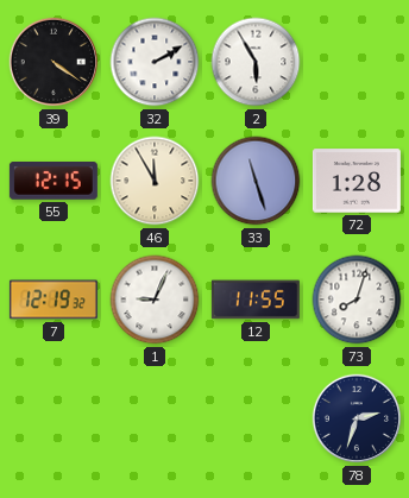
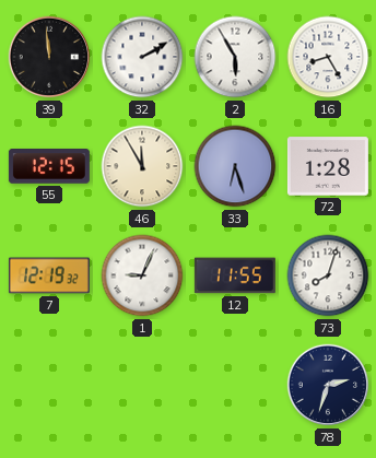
39: 4:21 -> 11:59 (49, 57)
16: none -> 8:25 (328, 57)
33: 11:27 -> 6:27 (235, 166)
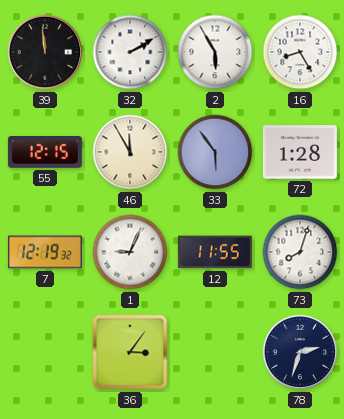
33: 6:27 -> 5:54 (215, 152)
36: none -> 3:06 (130, 352)
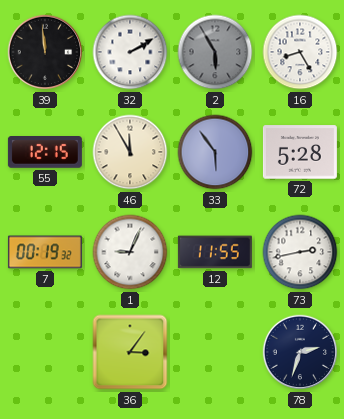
2 dial: white -> grey (215, 52)
72: 1:28 -> 5:28 (300, 152)
7: 12:19 -> 00:19 (45, 252)
73: 8:03 -> 2:43 (300, 252)
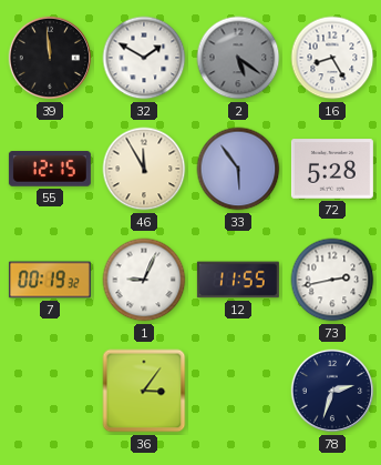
32: 2:10 -> 1:50 (144, 58)
2: 5:55 -> 5:21 (238, 58)
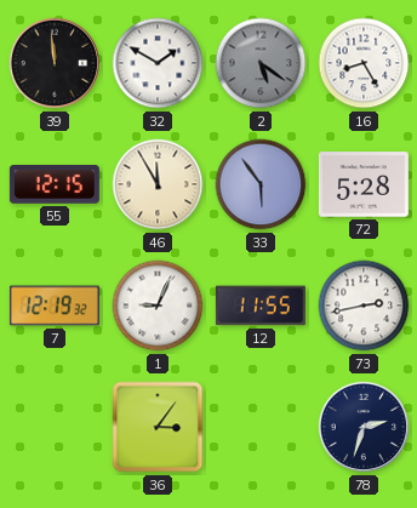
7: 00:19 -> 12:19 (55, 306)
